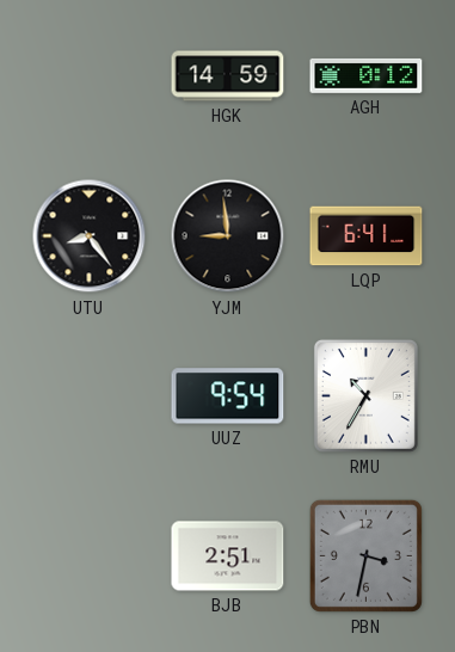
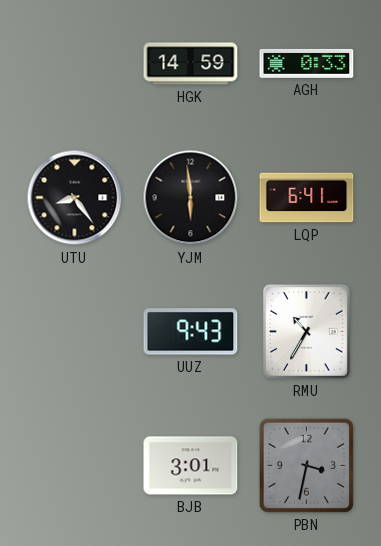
AGH: 0:12 -> 0:33 (307, 63)
YJM: 8:59 -> 5:59 (191, 198)
UUZ: 9:54 -> 9:43 (191, 332)
BJB: 2:51 -> 3:01 (191, 466)
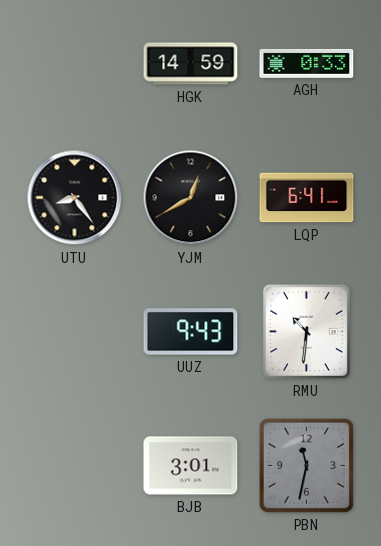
YJM: 5:59 -> 12:40 (191, 198)
RMU: 10:35 -> 10:31 (306, 331)
PBN: 3:32 -> 11:32 (306, 465)
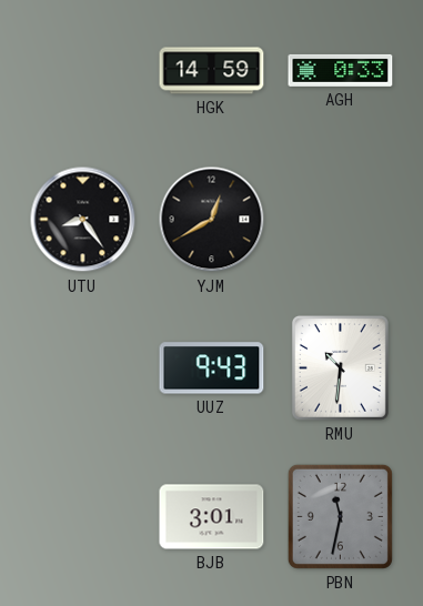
LQP: 6:41 -> none (307, 198)
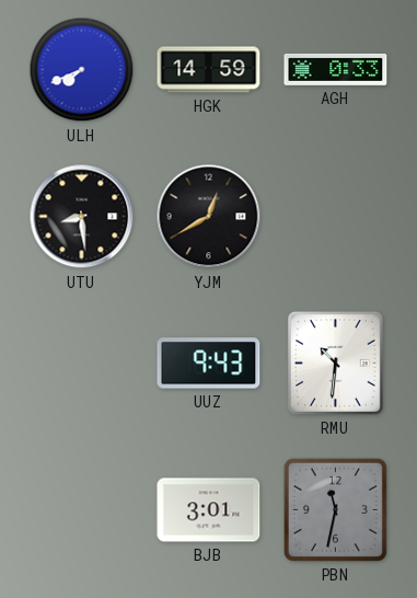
ULH: none -> 7:41 (82, 70)
UTU: 8:24 -> 8:29 (82, 217)
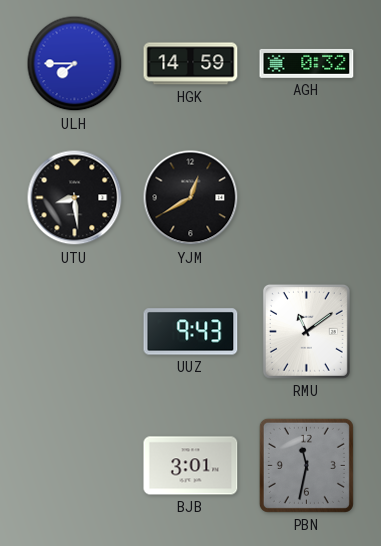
ULH: 7:41 -> 7:45 (75, 64)
AGH: 0:33 -> 0:32 (307, 63)
RMU: 10:31 -> 11:09 (306, 331)
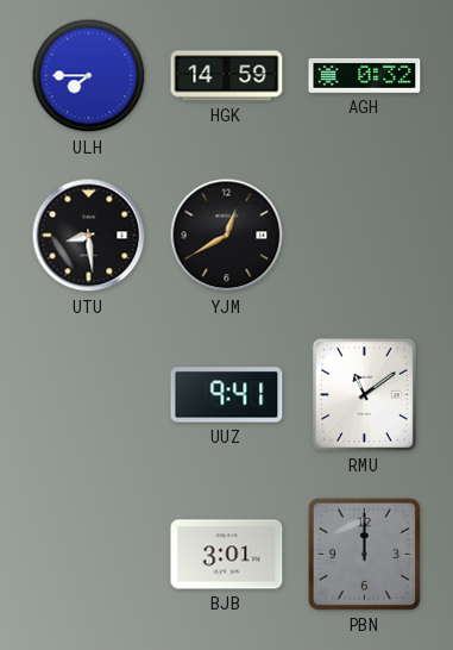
UUZ: 9:43 -> 9:41 (227, 395)
PBN: 11:32 -> 12:00 (364, 554)
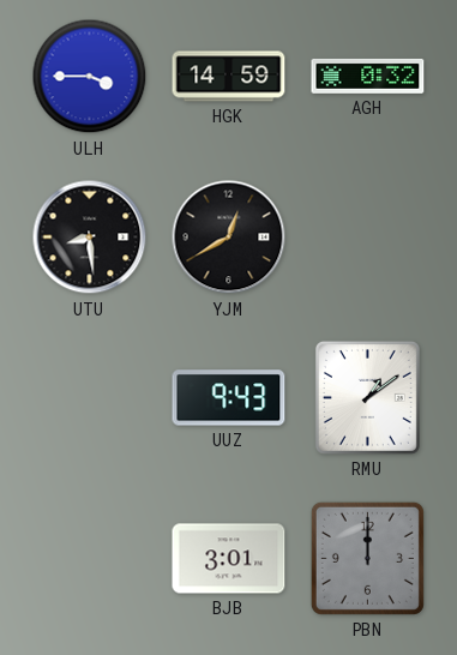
ULH: 7:45 -> 3:45 (90, 77)
UUZ: 9:41 -> 9:43 (229, 398)
RMU: 11:09 -> 1:09 (367, 397)
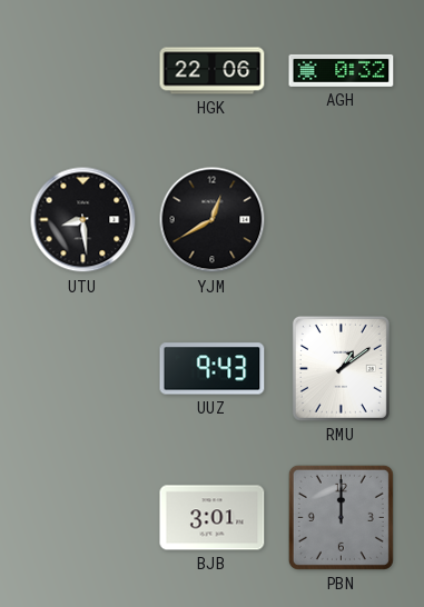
ULH: 3:45 -> none (90, 77)
HGK: 14:59 -> 22:06 (213, 71)
